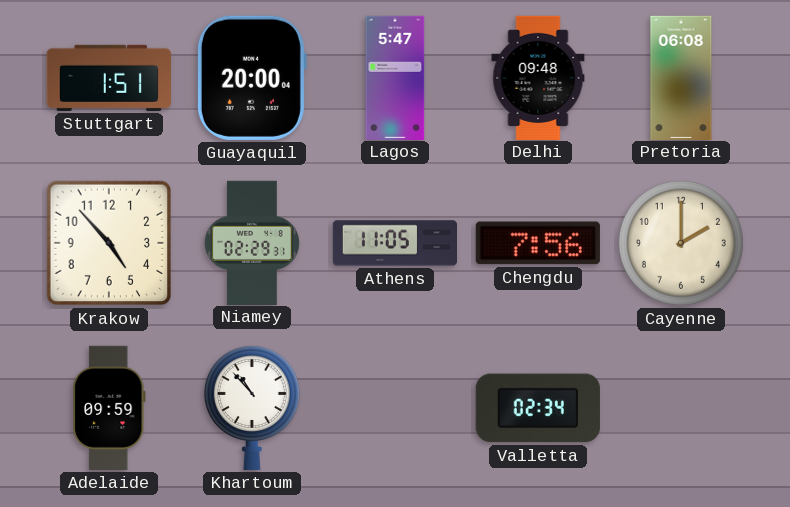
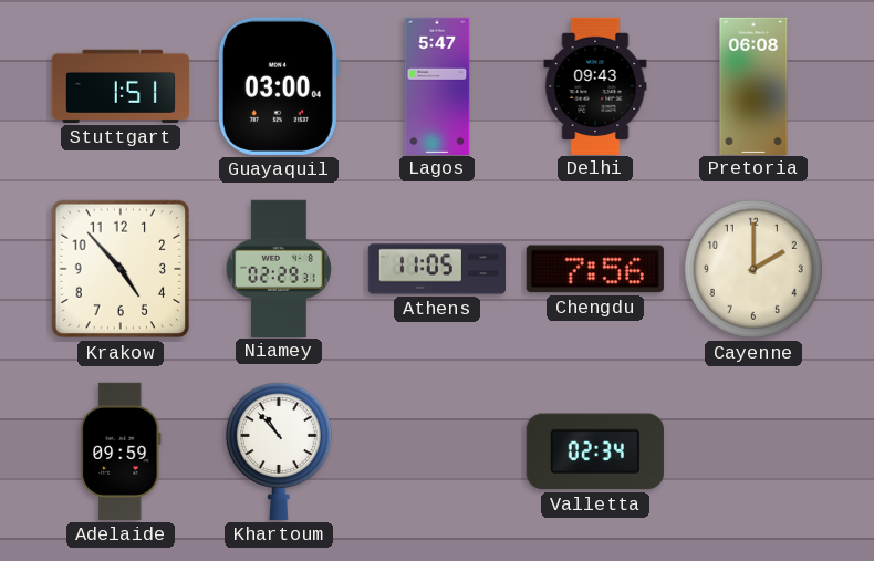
Guayaquil: 20:00 -> 03:00 (278, 86)
Delhi: 09:48 -> 09:43 (595, 85)
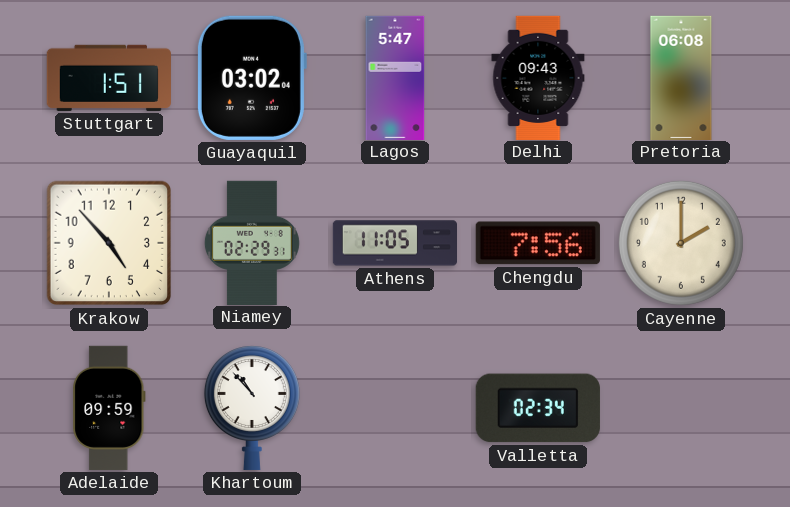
Guayaquil: 03:00 -> 03:02 (251, 78)
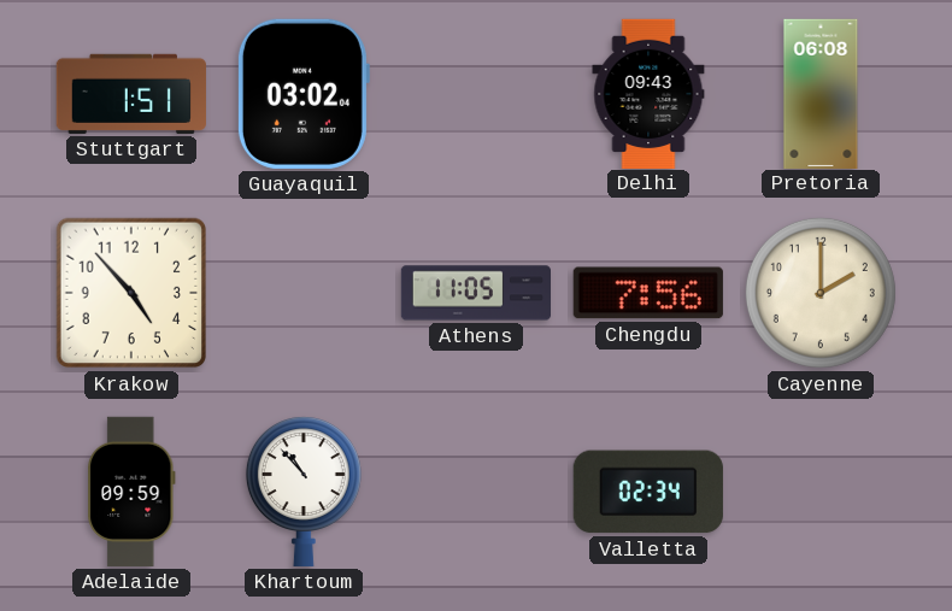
Lagos: 5:47 -> none (395, 77)
Niamey: 02:29 -> none (252, 242)
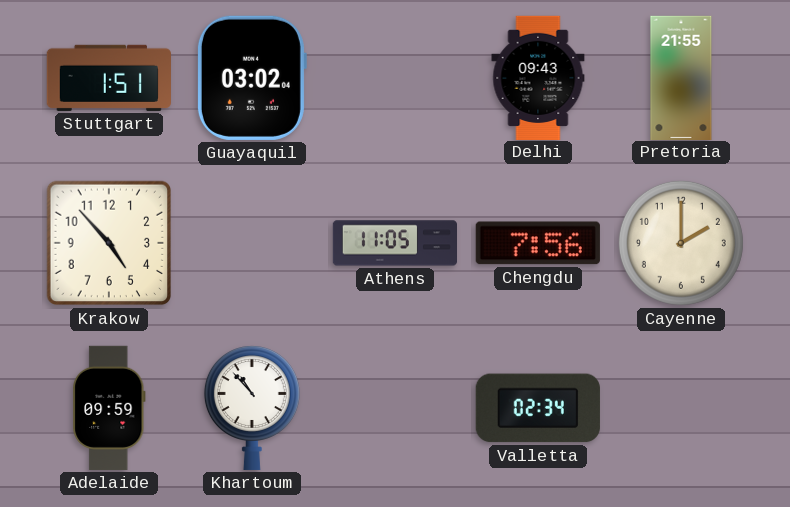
Pretoria: 06:08 -> 21:55 (681, 77)
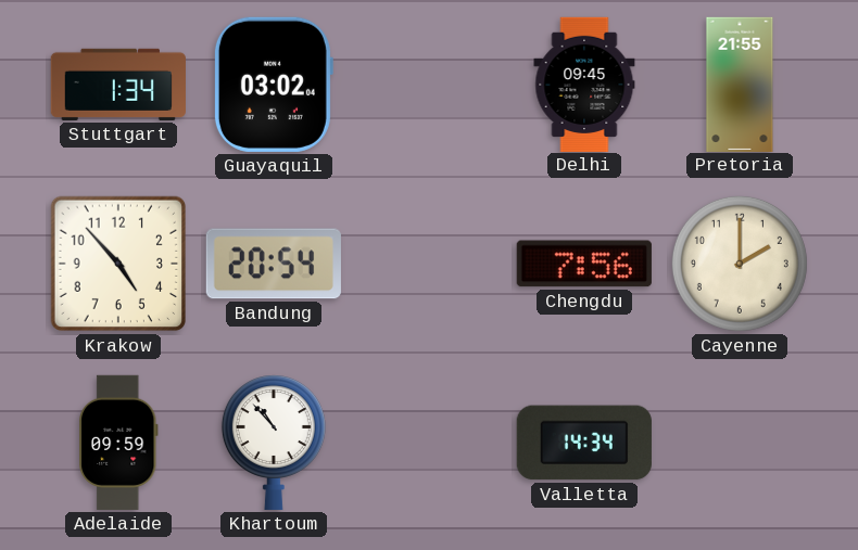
Stuttgart: 1:51 -> 1:34 (118, 85)
Delhi: 09:43 -> 09:45 (584, 84)
Bandung: none -> 20:54 (274, 264)
Athens: 11:05 -> none (394, 243)
Valletta: 02:34 -> 14:34 (584, 443)
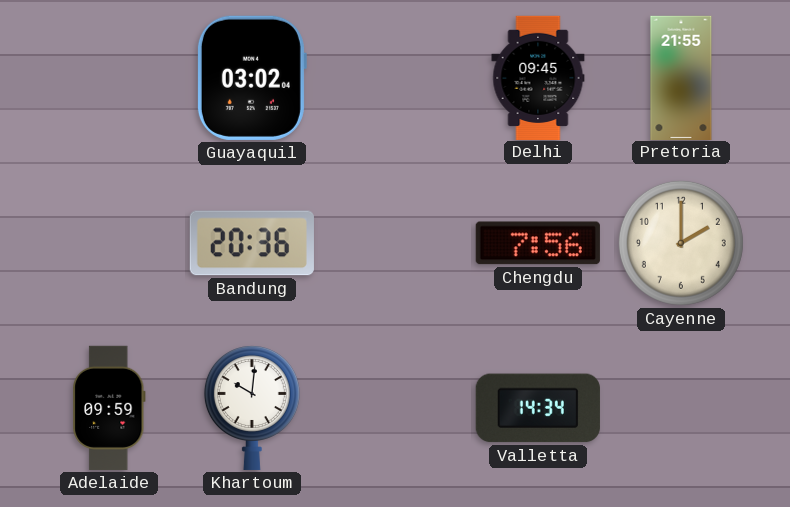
Stuttgart: 1:34 -> none (118, 85)
Krakow: 4:53 -> none (118, 264)
Bandung: 20:54 -> 20:36 (252, 243)
Khartoum: 10:53 -> 10:01 (252, 408)
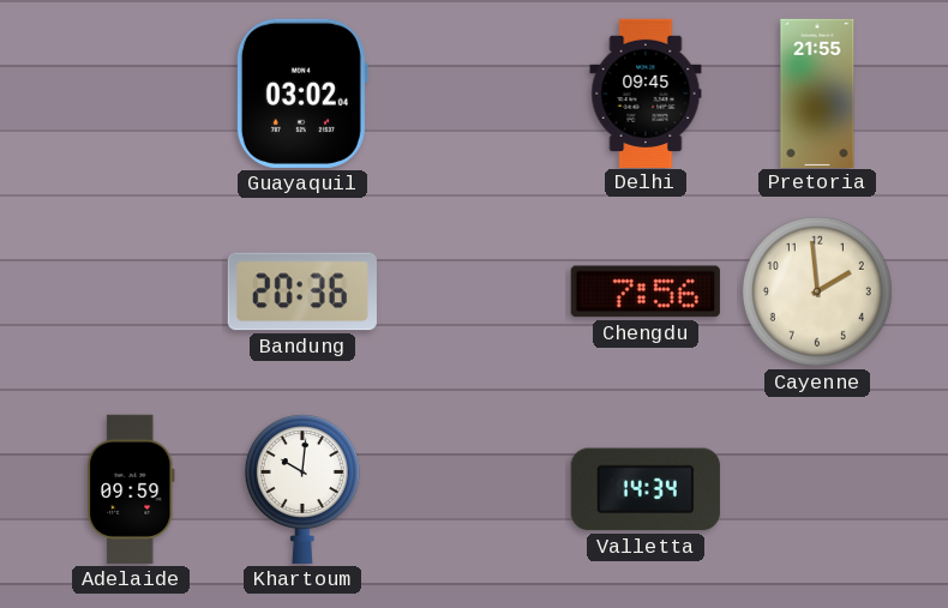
Cayenne: 2:00 -> 1:59 (817, 291)
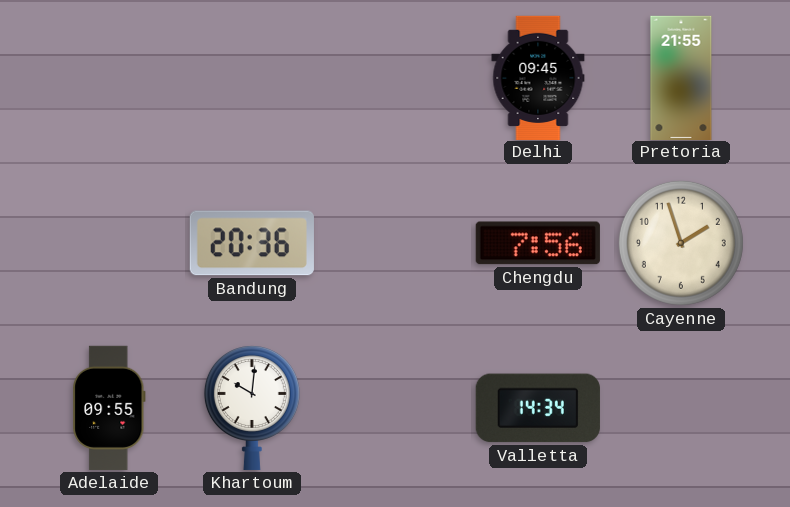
Guayaquil: 03:02 -> none (301, 94)
Cayenne: 1:59 -> 1:57 (681, 243)
Adelaide: 09:59 -> 09:55 (109, 408)
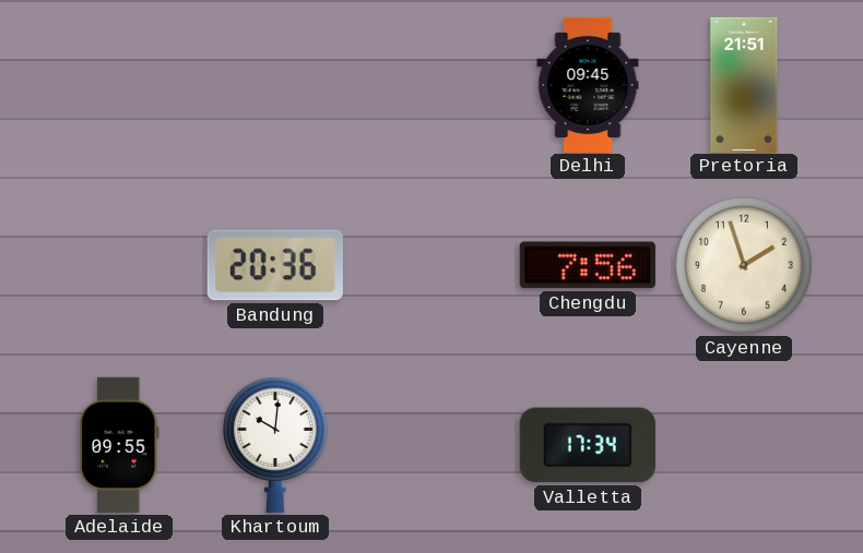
Pretoria: 21:55 -> 21:51 (744, 84)
Valletta: 14:34 -> 17:34 (588, 445)
